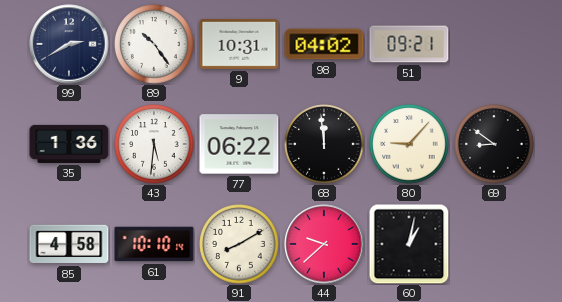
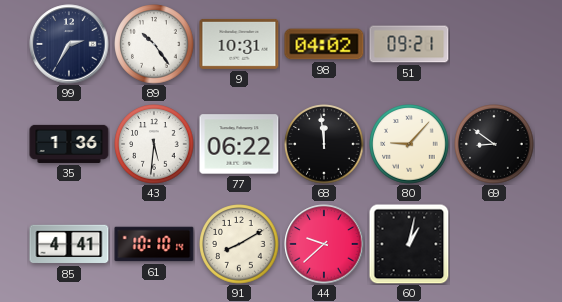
99: 2:40 -> 2:35 (69, 44)
85: 4:58 -> 4:41 (69, 244)
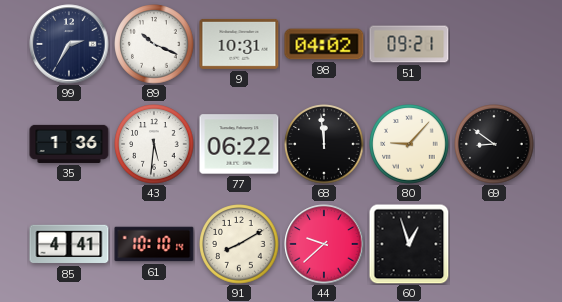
89: 10:24 -> 10:19 (154, 44)
60: 1:02 -> 12:57 (409, 244)
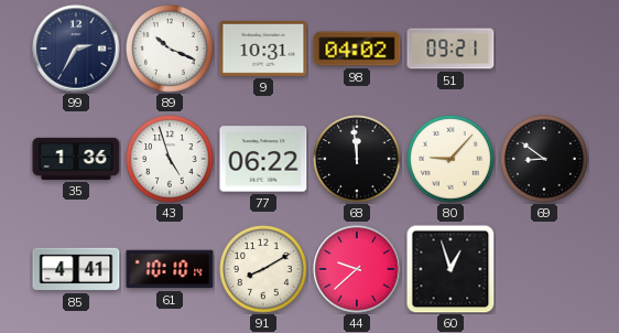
43: 5:31 -> 4:57 (170, 159)
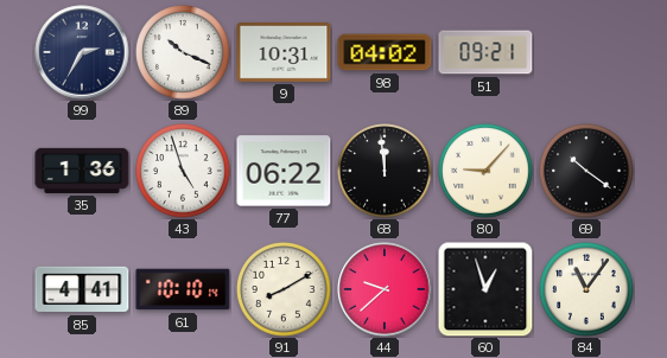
69: 8:51 -> 10:21 (586, 171)
84: none -> 11:06 (586, 289)
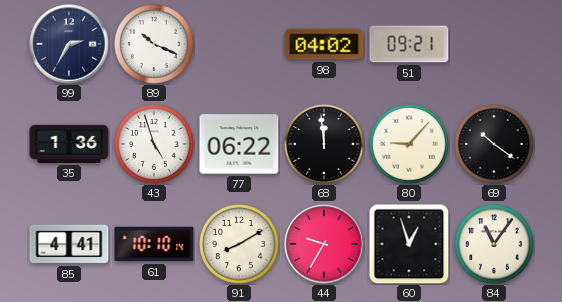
9: 10:31 -> none (284, 52)
44: 9:38 -> 9:35 (324, 244)
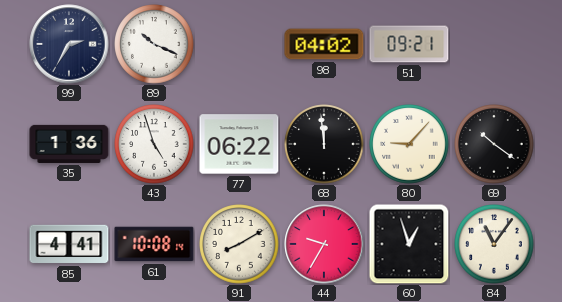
61: 10:10 -> 10:08 (154, 244)
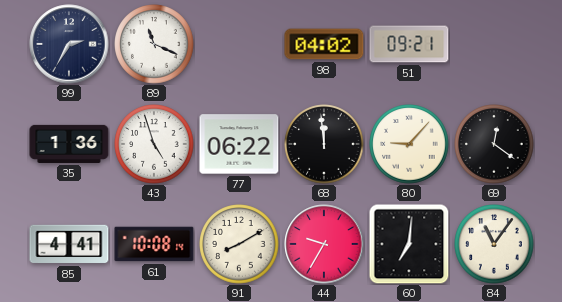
89: 10:19 -> 11:19 (154, 44)
69: 10:21 -> 12:21 (494, 144)
60: 12:57 -> 7:01 (409, 244)
